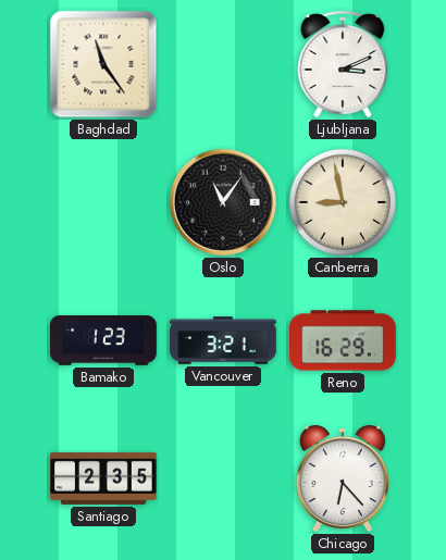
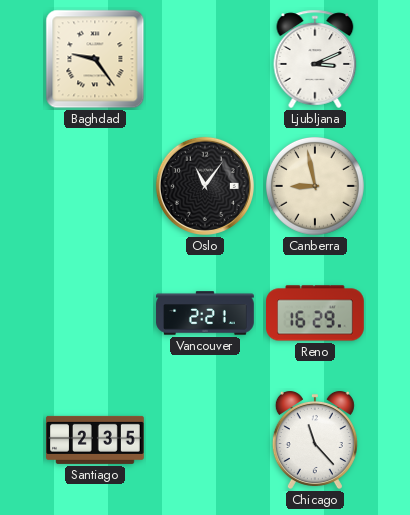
Baghdad: 11:24 -> 9:24 (95, 59)
Bamako: 1:23 -> none (104, 341)
Vancouver: 3:21 -> 2:21 (205, 313)
Chicago: 6:23 -> 11:23 (315, 440)
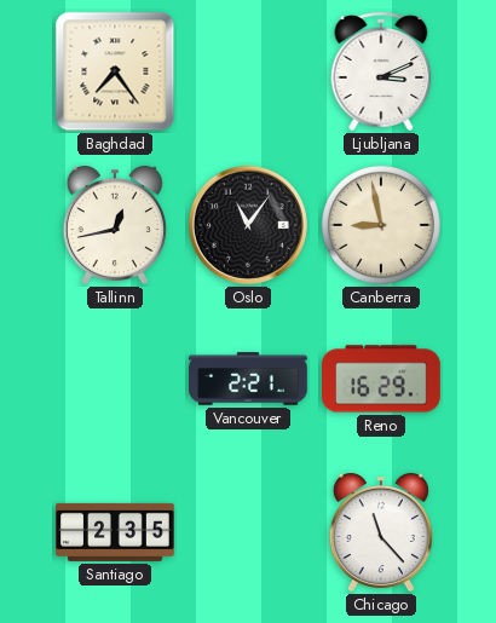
Baghdad: 9:24 -> 7:24 (115, 71)
Tallinn: none -> 12:43 (115, 225)
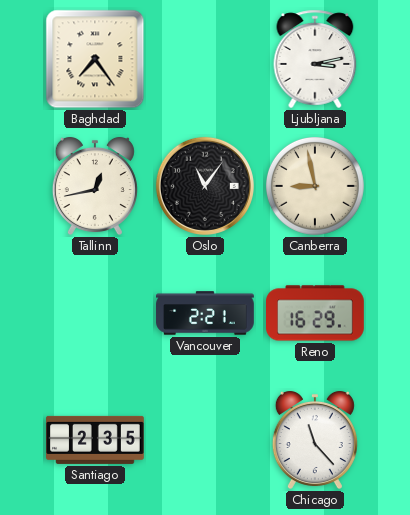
Ljubljana: 3:11 -> 3:13 (315, 59)
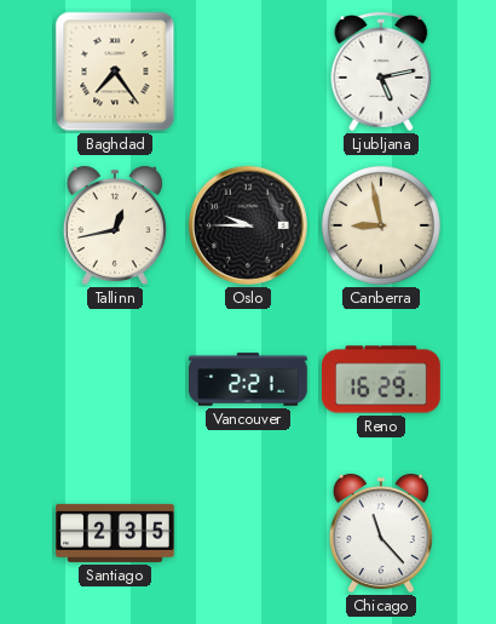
Ljubljana: 3:13 -> 5:13 (381, 71)
Oslo: 11:06 -> 9:45 (248, 225)
